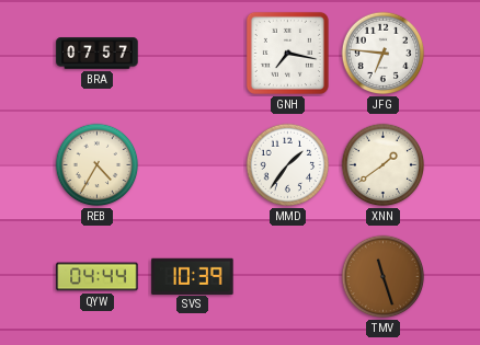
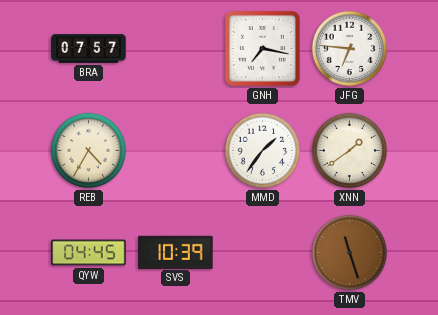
QYW: 04:44 -> 04:45 (89, 253)
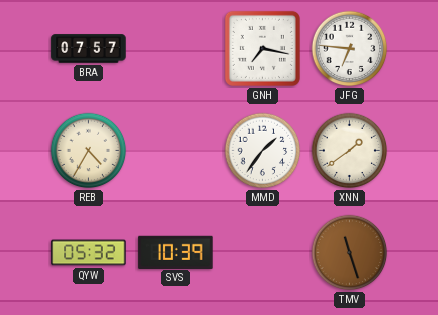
QYW: 04:45 -> 05:32 (89, 253)
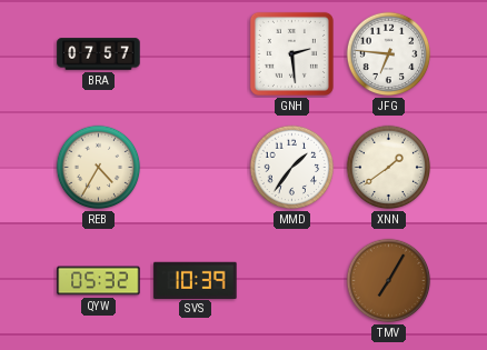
GNH: 7:17 -> 2:29 (291, 53)
TMV: 11:27 -> 7:05 (389, 281)
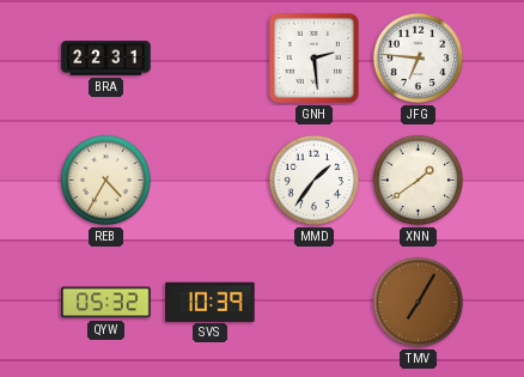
BRA: 07:57 -> 22:31 (106, 59)
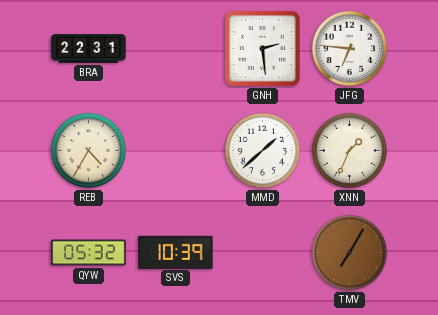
MMD: 1:36 -> 1:38 (263, 151)
XNN: 1:39 -> 1:34 (350, 151)
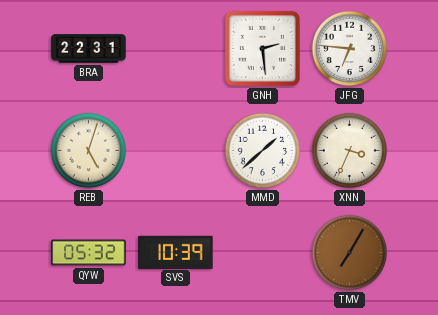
REB: 4:35 -> 5:03 (89, 151)
XNN: 1:34 -> 3:34 (350, 151)
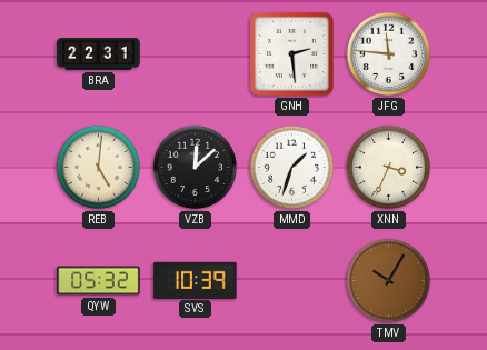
JFG: 6:46 -> 11:46 (389, 54)
REB: 5:03 -> 5:01 (99, 168)
VZB: none -> 12:08 (196, 168)
MMD: 1:38 -> 1:33 (292, 168)
TMV: 7:05 -> 10:05 (389, 281)
